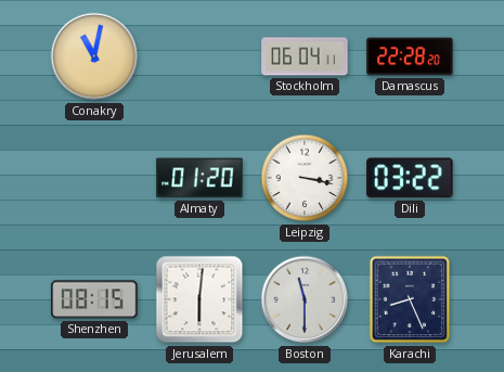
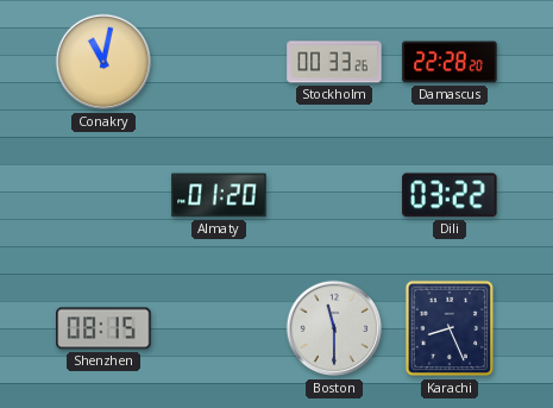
Stockholm: 06:04 -> 00:33 (334, 62)
Leipzig: 3:17 -> none (305, 178)
Jerusalem: 6:01 -> none (199, 299)
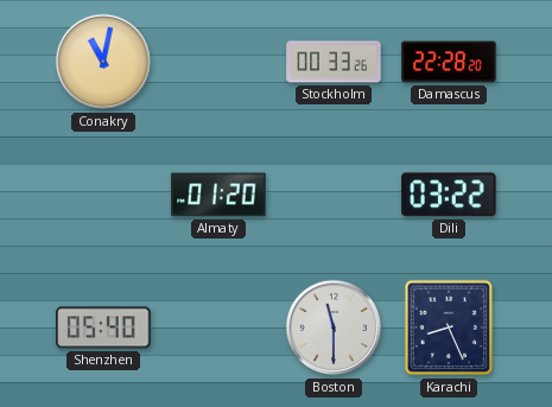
Shenzhen: 08:15 -> 05:40 (103, 327)
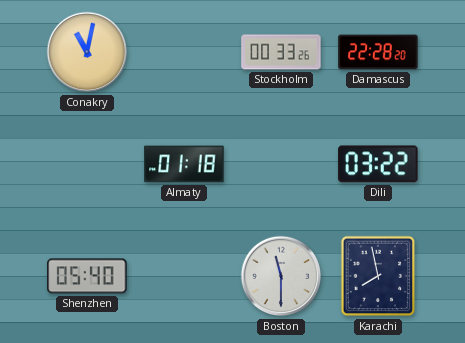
Almaty: 01:20 -> 01:18 (184, 164)
Karachi: 8:26 -> 7:58 (378, 276)
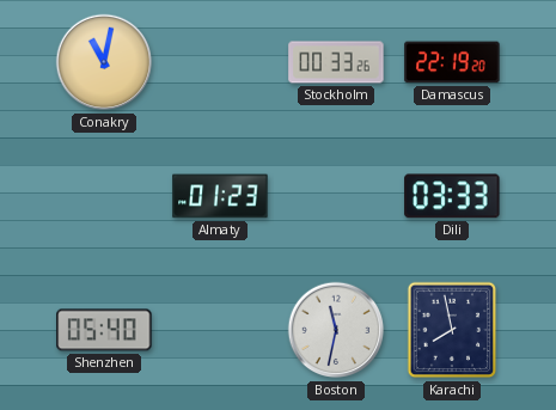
Damascus: 22:28 -> 22:19 (452, 62)
Almaty: 01:18 -> 01:23 (220, 196)
Dili: 03:22 -> 03:33 (452, 196)
Boston: 11:30 -> 11:32 (336, 330)
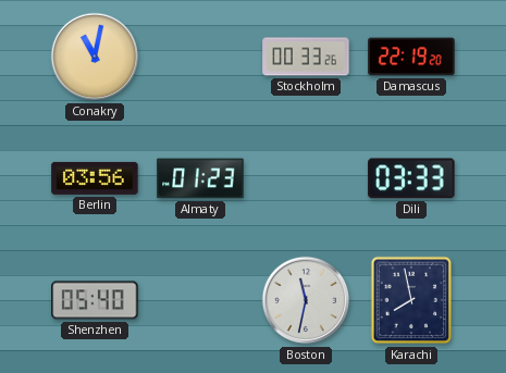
Berlin: none -> 03:56 (95, 178)
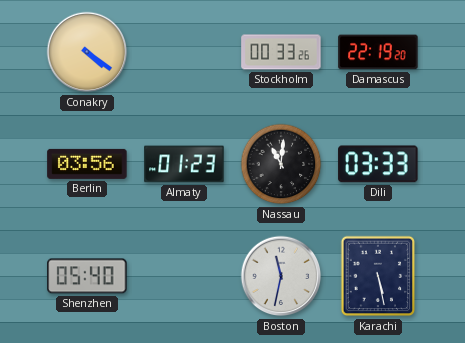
Conakry: 11:02 -> 4:21 (87, 52)
Nassau: none -> 11:01 (281, 164)
Karachi: 7:58 -> 5:28 (378, 276)
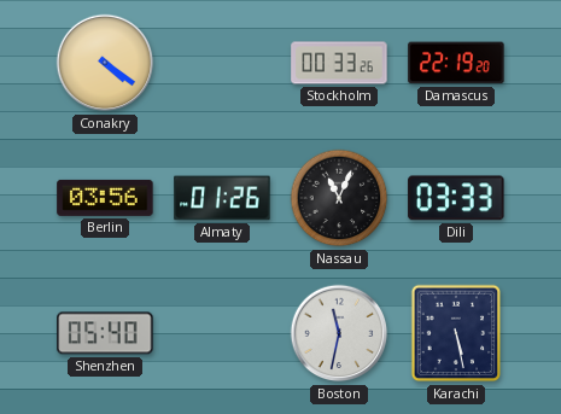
Almaty: 01:23 -> 01:26 (222, 198)
Nassau: 11:01 -> 11:04 (339, 198)
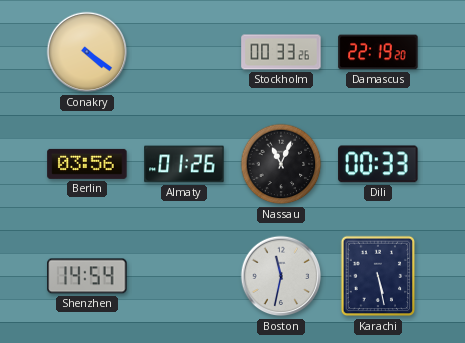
Dili: 03:33 -> 00:33 (378, 164)
Shenzhen: 05:40 -> 14:54 (87, 276)
